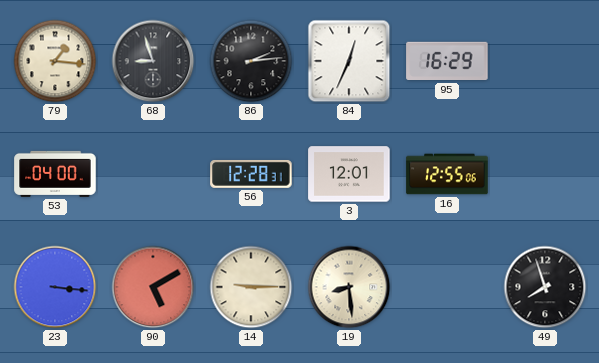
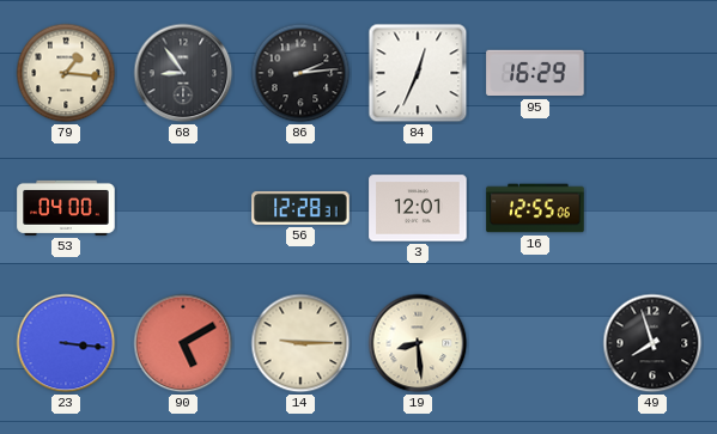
68: 8:57 -> 8:54 (183, 73)
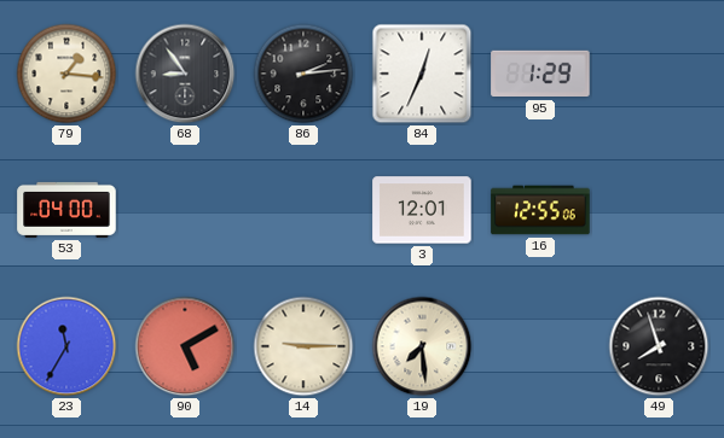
95: 16:29 -> 1:29 (540, 74)
56: 12:28 -> none (300, 208)
23: 3:16 -> 11:35 (66, 346)
19: 8:29 -> 7:29 (422, 346)
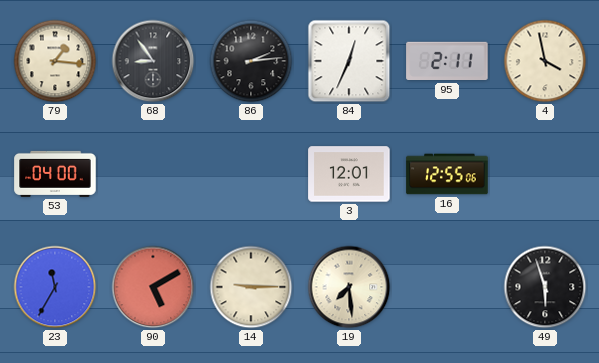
95: 1:29 -> 2:11 (447, 61)
4: none -> 3:58 (545, 61)
49: 7:57 -> 5:57 (545, 287)
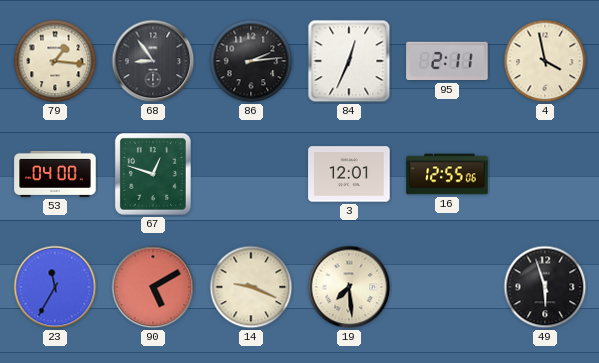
67: none -> 12:48 (153, 174)
14: 9:15 -> 9:19 (251, 287)
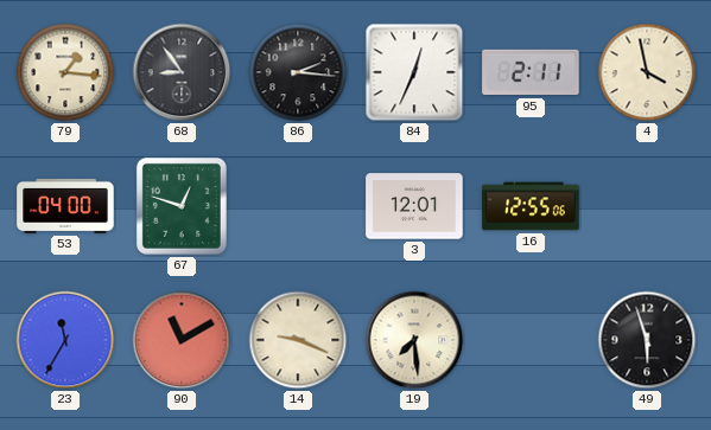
86: 2:14 -> 2:16 (298, 72)
90: 5:10 -> 11:10 (182, 340)
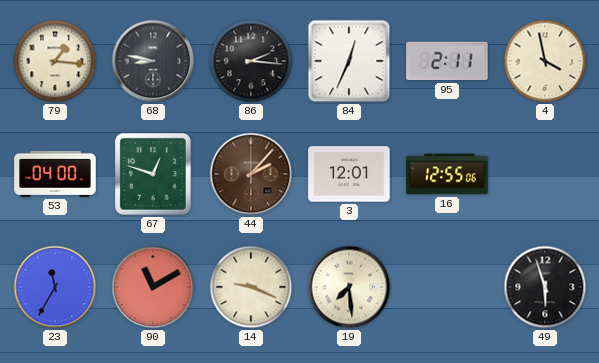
68: 8:54 -> 8:47 (153, 61)
44: none -> 2:07 (251, 174)
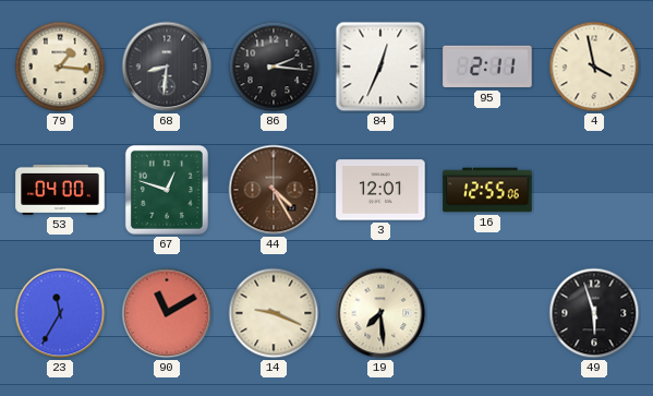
68: 8:47 -> 8:31 (167, 67)
44: 2:07 -> 4:25 (274, 190)
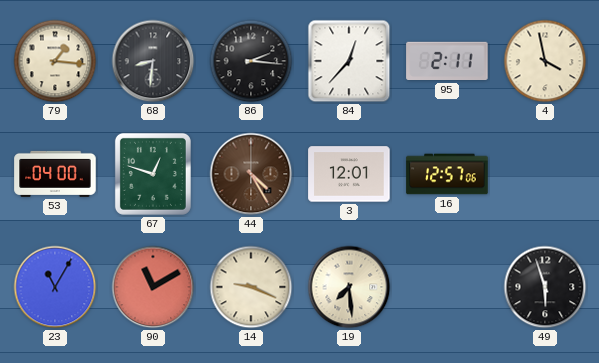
84: 12:34 -> 12:37 (349, 61)
16: 12:55 -> 12:57 (447, 174)
23: 11:35 -> 11:05 (55, 287)
